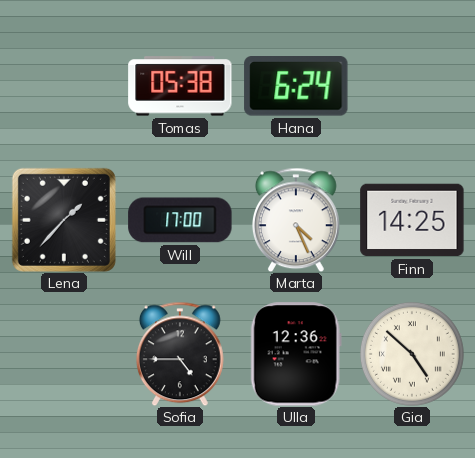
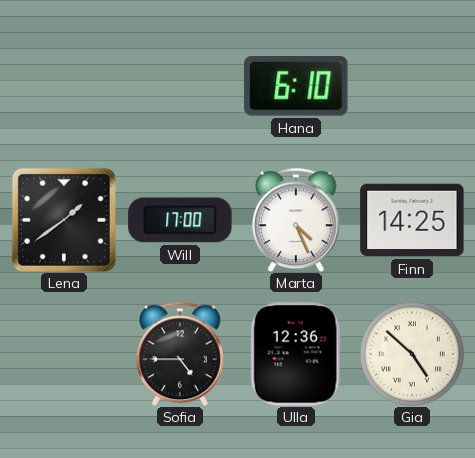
Tomas: 05:38 -> none (180, 86)
Hana: 6:24 -> 6:10 (296, 87)
Lena: 1:37 -> 1:39 (64, 220)
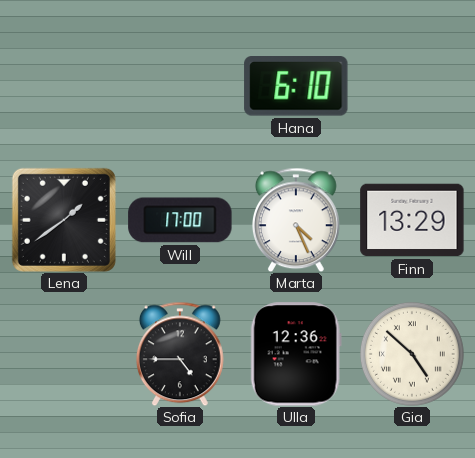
Finn: 14:25 -> 13:29 (412, 220)
